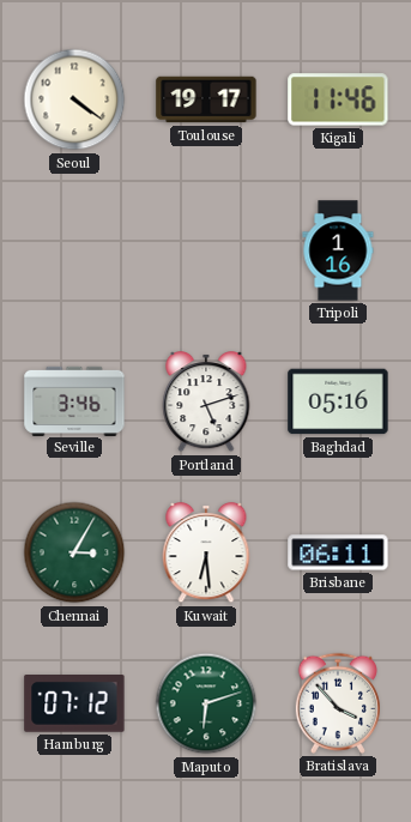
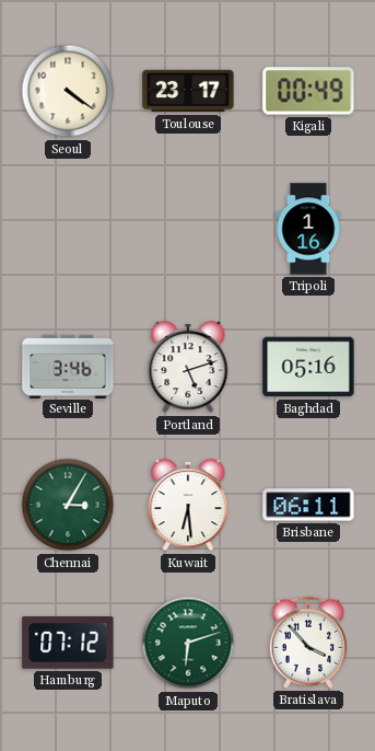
Toulouse: 19:17 -> 23:17 (188, 91)
Kigali: 11:46 -> 00:49 (308, 91)
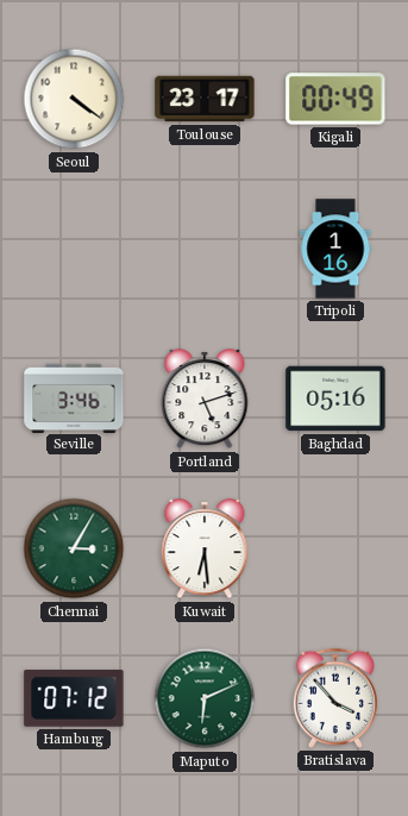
Brisbane: 06:11 -> none (308, 505)
Maputo: 6:12 -> 6:11 (205, 698)
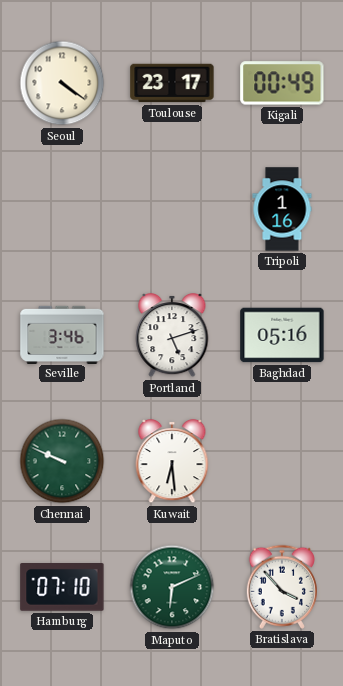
Chennai: 3:05 -> 9:49 (62, 461)
Hamburg: 07:12 -> 07:10 (62, 588)
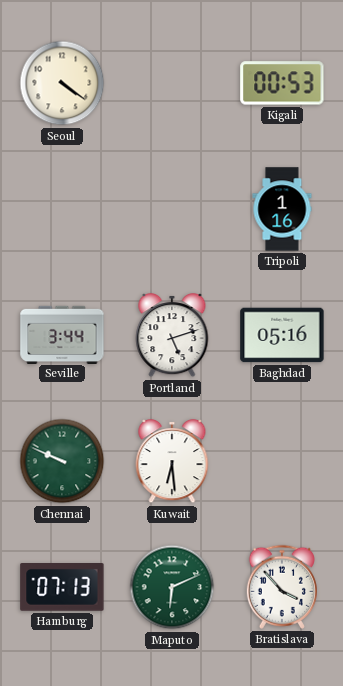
Toulouse: 23:17 -> none (172, 83)
Kigali: 00:49 -> 00:53 (282, 83)
Seville: 3:46 -> 3:44 (62, 334)
Hamburg: 07:10 -> 07:13 (62, 588)
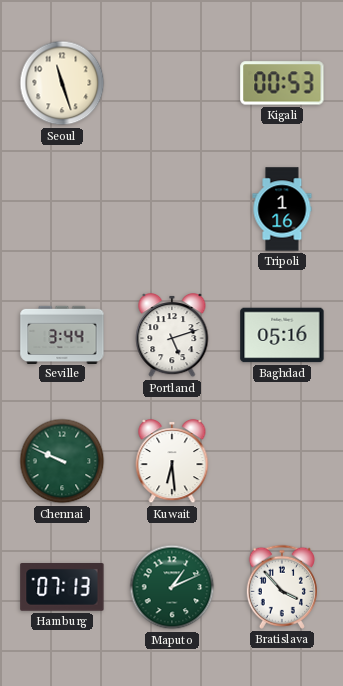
Seoul: 4:21 -> 11:27 (62, 83)
Maputo: 6:11 -> 1:11 (172, 587)
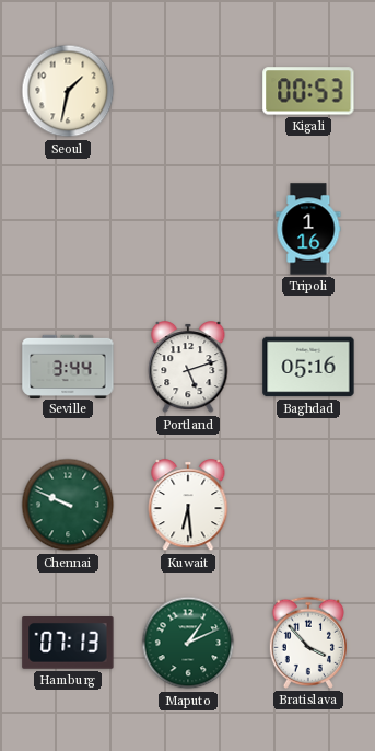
Seoul: 11:27 -> 1:32 (68, 91)
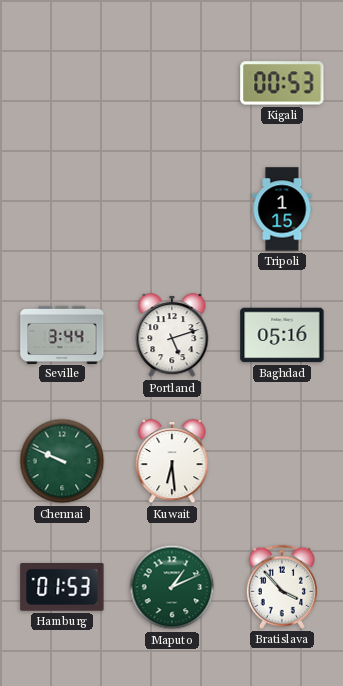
Seoul: 1:32 -> none (68, 91)
Tripoli: 1:16 -> 1:15 (282, 209)
Hamburg: 07:13 -> 01:53 (62, 588)
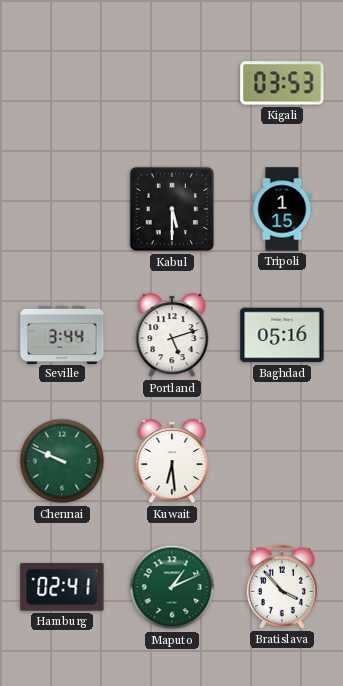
Kigali: 00:53 -> 03:53 (282, 83)
Kabul: none -> 5:30 (172, 209)
Hamburg: 01:53 -> 02:41 (62, 588)
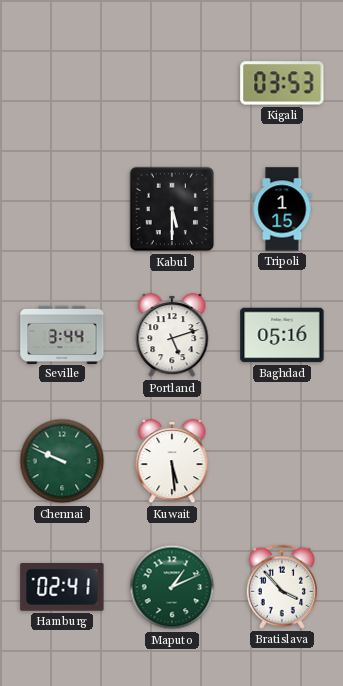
Kuwait: 6:29 -> 5:29 (172, 462)
